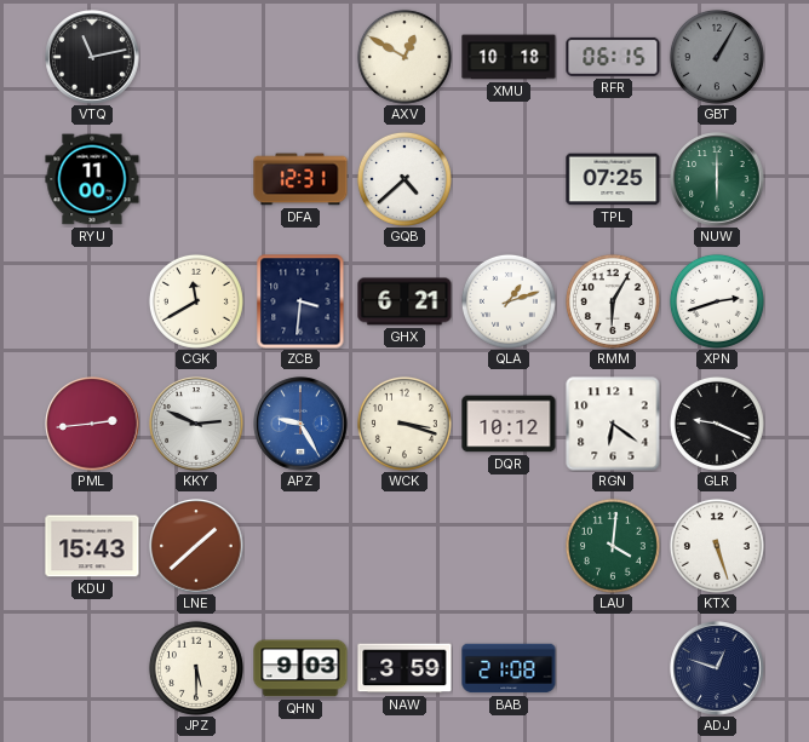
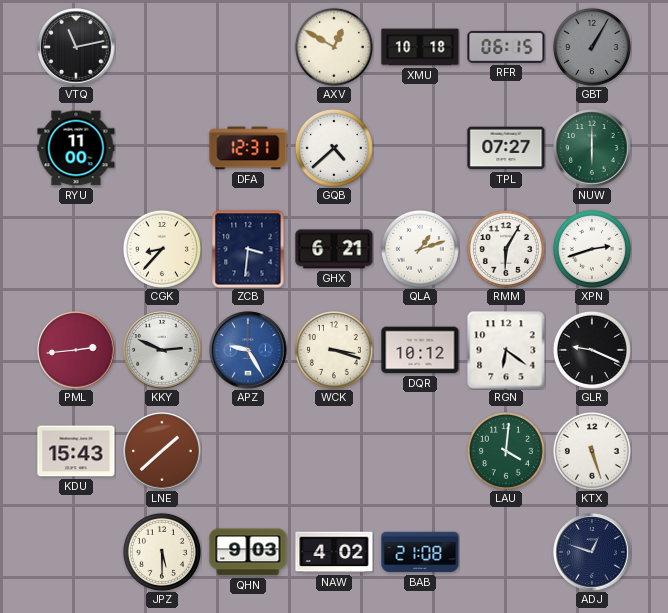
TPL: 07:25 -> 07:27 (506, 148)
CGK: 11:40 -> 8:37 (162, 249)
NAW: 3:59 -> 4:02 (334, 552)
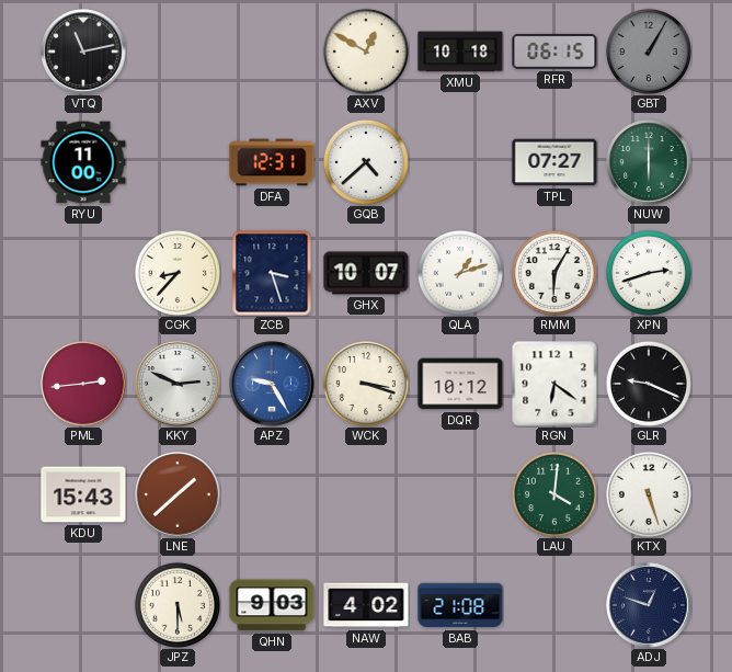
ZCB: 3:31 -> 3:27 (272, 273)
GHX: 6:21 -> 10:07 (366, 273)
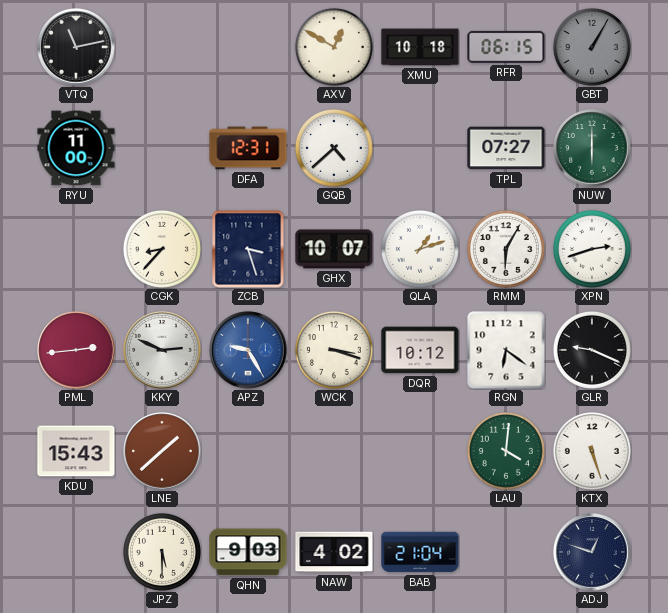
BAB: 21:08 -> 21:04 (420, 552)
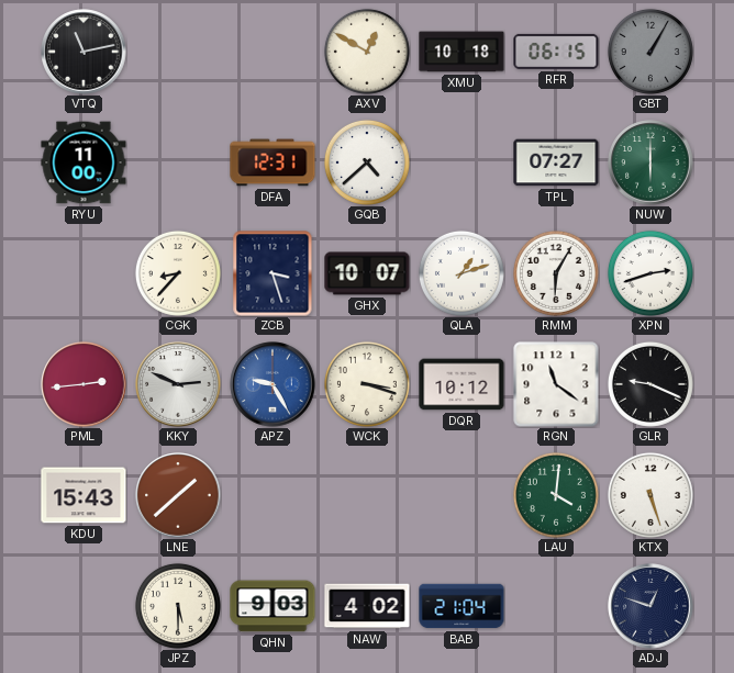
RGN: 6:21 -> 11:21 (556, 384)
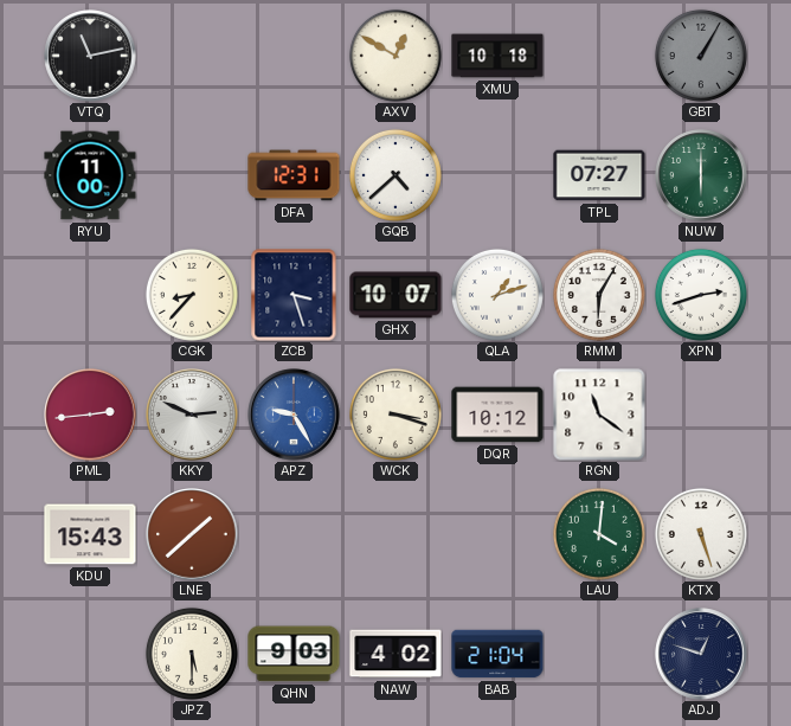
RFR: 06:15 -> none (556, 52)
GLR: 9:19 -> none (650, 384)
